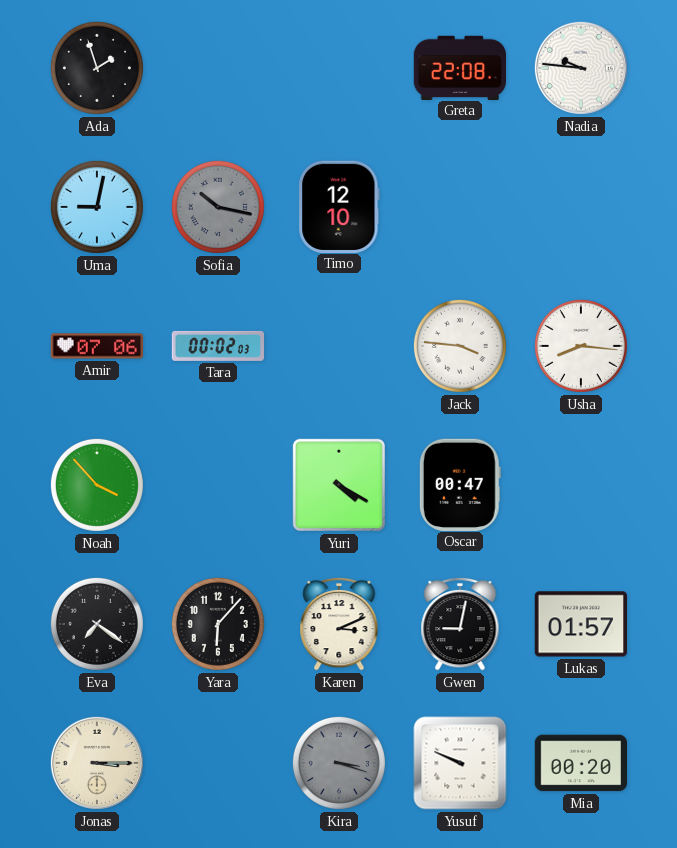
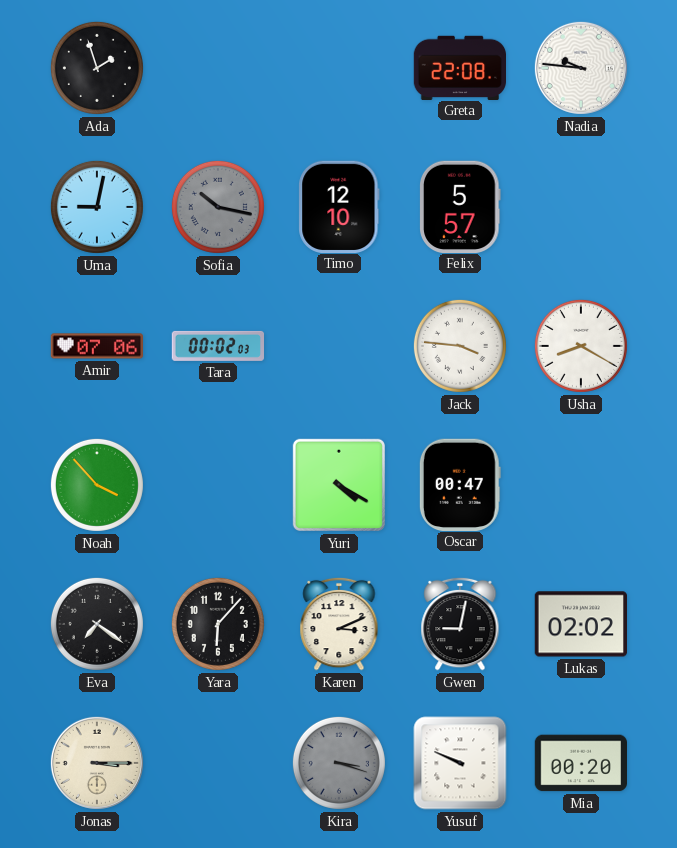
Felix: none -> 5:57 (460, 206)
Usha: 8:16 -> 8:20 (581, 346)
Lukas: 01:57 -> 02:02 (580, 624)
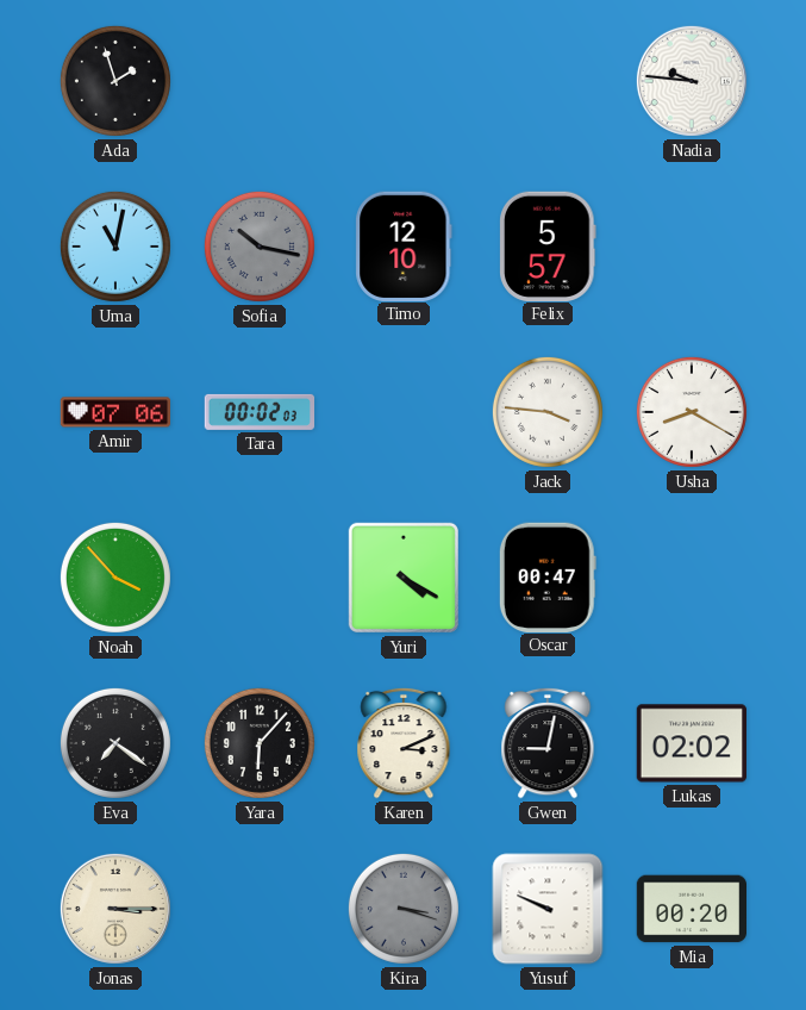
Greta: 22:08 -> none (459, 67)
Uma: 9:02 -> 11:02 (115, 247)
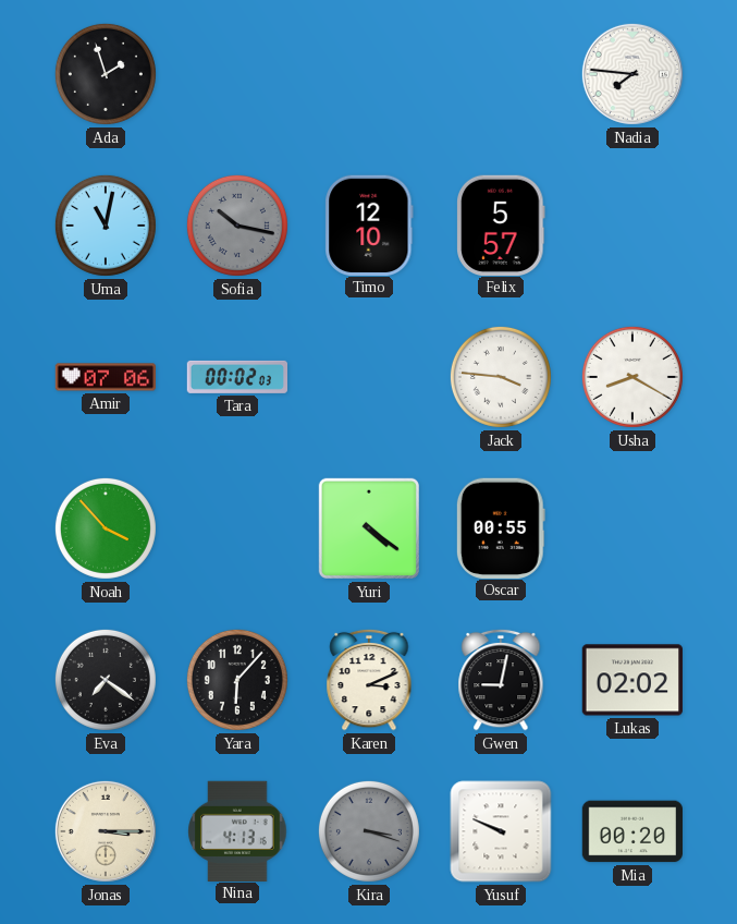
Nadia: 9:46 -> 7:46 (632, 74)
Yuri: 4:20 -> 4:21 (369, 528)
Oscar: 00:47 -> 00:55 (501, 527)
Nina: none -> 4:13 (237, 830)
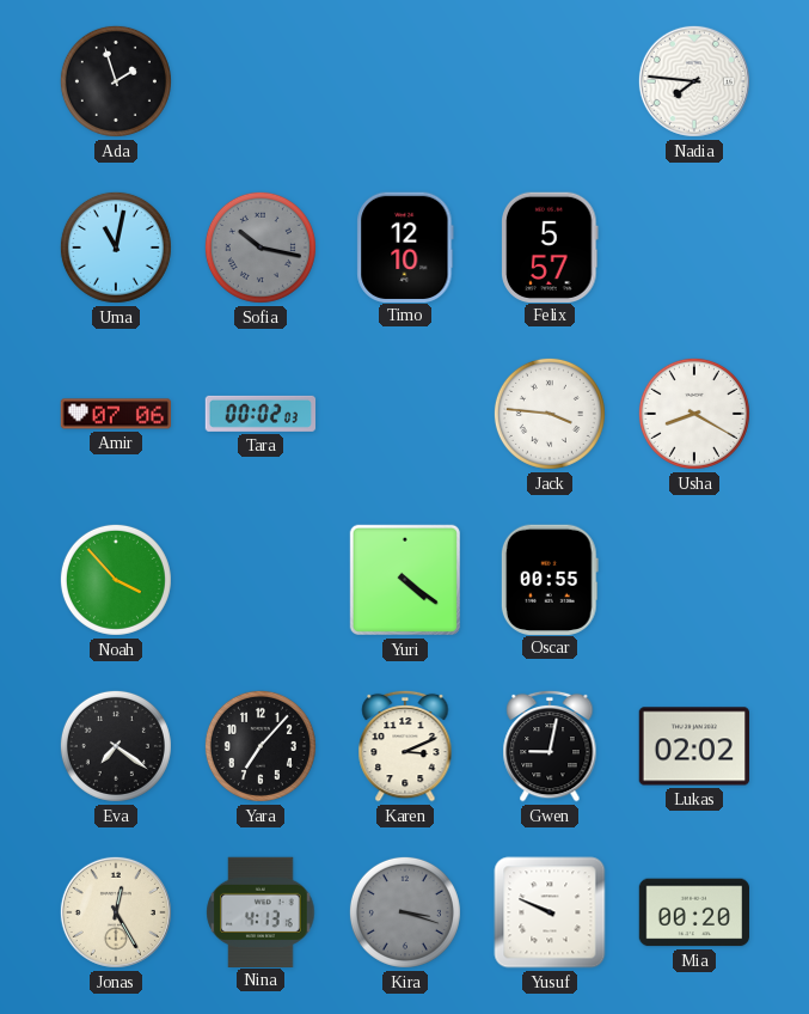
Yara: 6:07 -> 7:07 (261, 746)
Jonas: 3:15 -> 12:25 (116, 912)
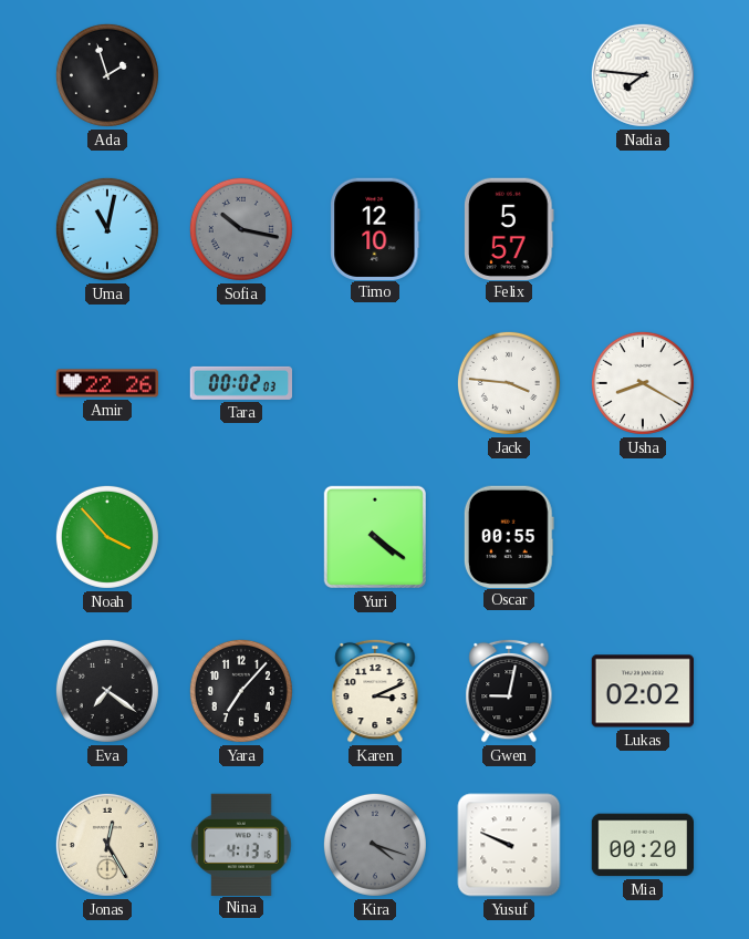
Amir: 07:06 -> 22:26 (107, 383)
Kira: 3:18 -> 4:18 (375, 845)
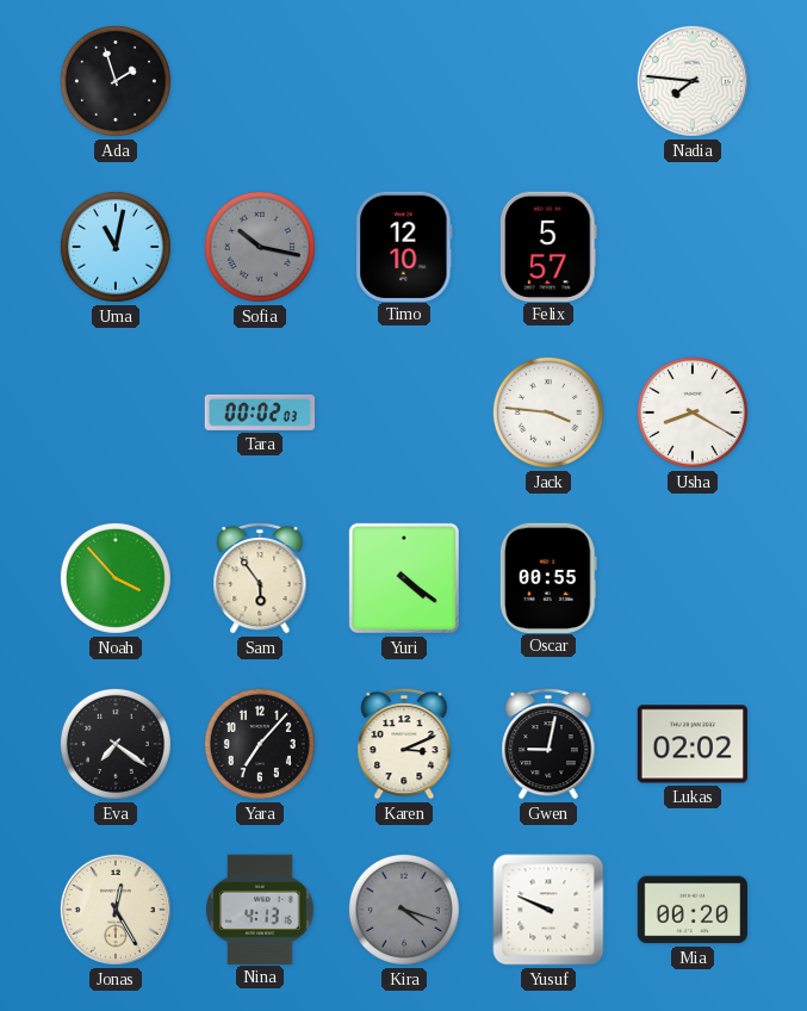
Amir: 22:26 -> none (107, 383)
Sam: none -> 5:54 (260, 578)
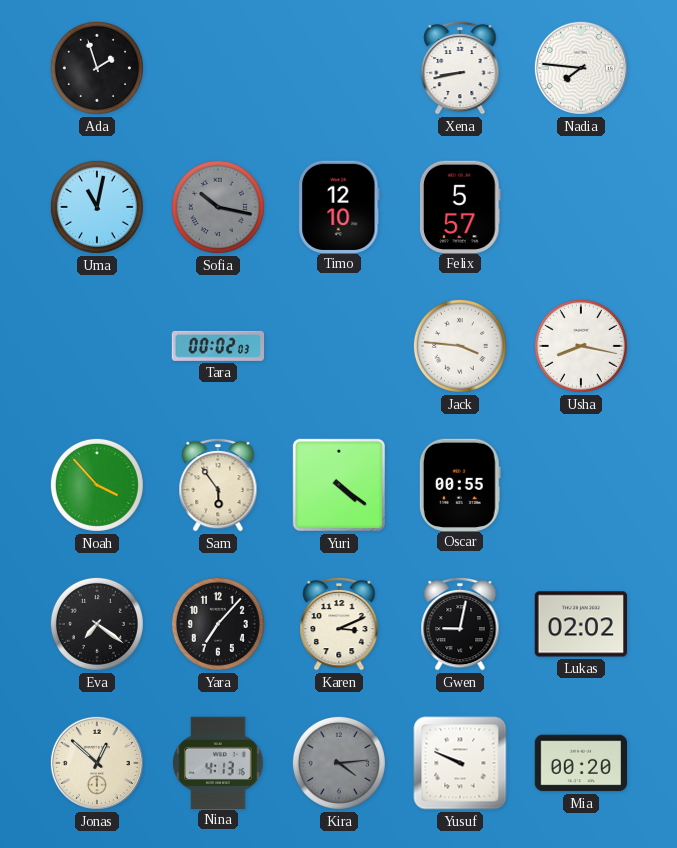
Xena: none -> 8:43 (460, 68)
Usha: 8:20 -> 8:17 (581, 346)
Jonas: 12:25 -> 12:52 (97, 763)
Kira: 4:18 -> 4:14 (339, 763)
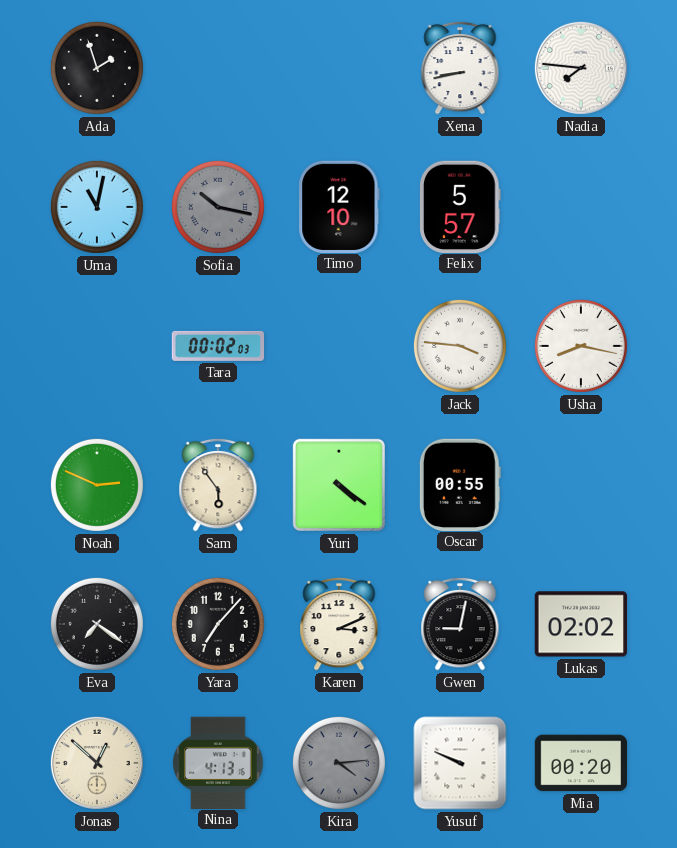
Noah: 3:53 -> 2:49 (97, 485)
